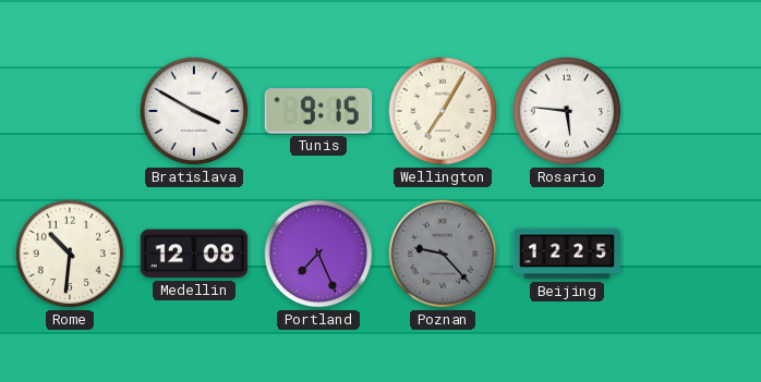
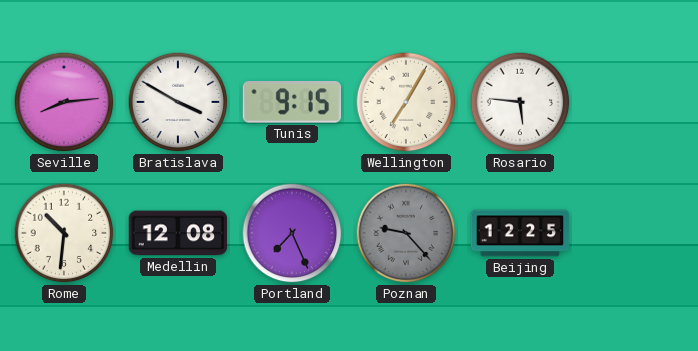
Seville: none -> 8:14 (64, 102)
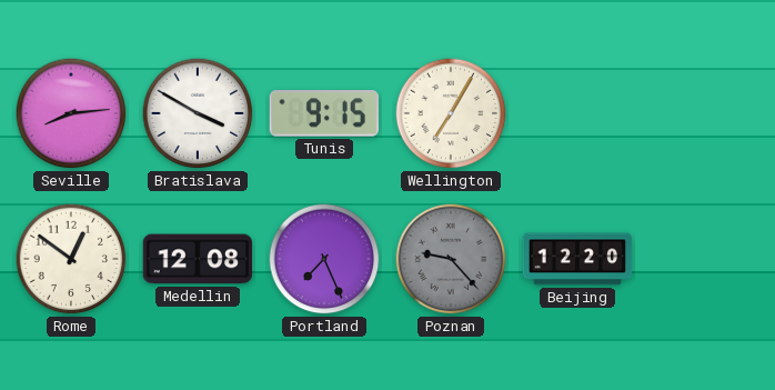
Rosario: 5:46 -> none (520, 102)
Rome: 10:31 -> 12:51 (71, 259)
Beijing: 12:25 -> 12:20 (577, 259)
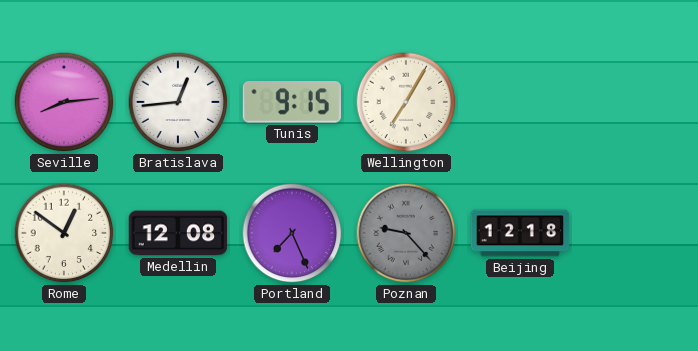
Bratislava: 3:50 -> 12:44 (178, 102)
Beijing: 12:20 -> 12:18 (520, 233)
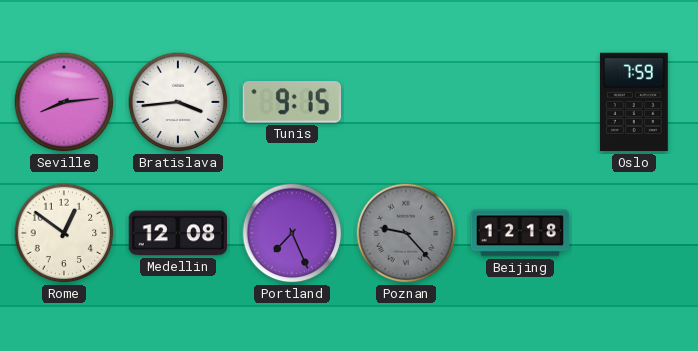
Bratislava: 12:44 -> 3:44 (178, 102)
Wellington: 7:05 -> none (406, 102)
Oslo: none -> 7:59 (634, 102)
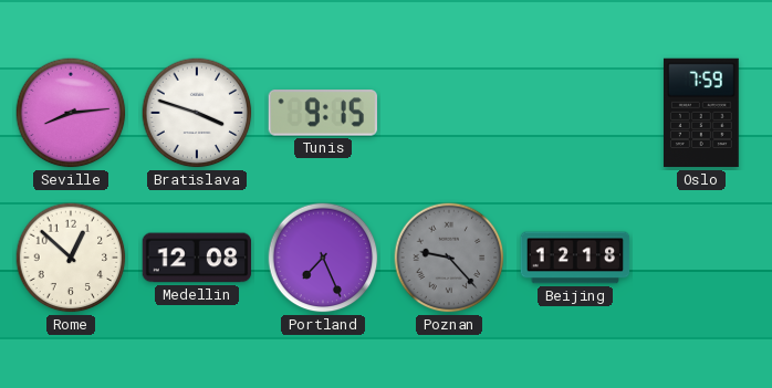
Bratislava: 3:44 -> 3:48 (197, 113)
Rome: 12:51 -> 12:52 (71, 258)
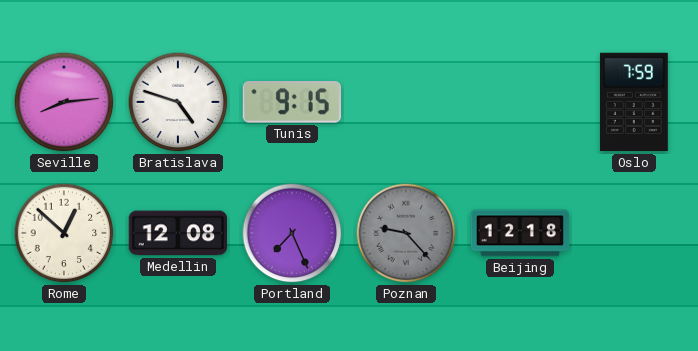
Bratislava: 3:48 -> 4:48 (178, 102)
